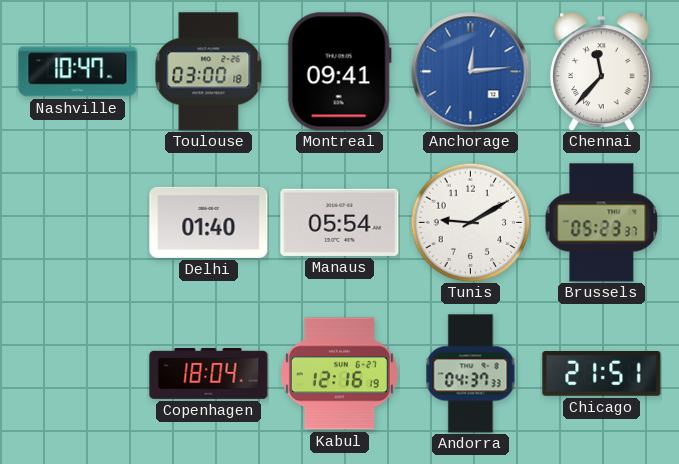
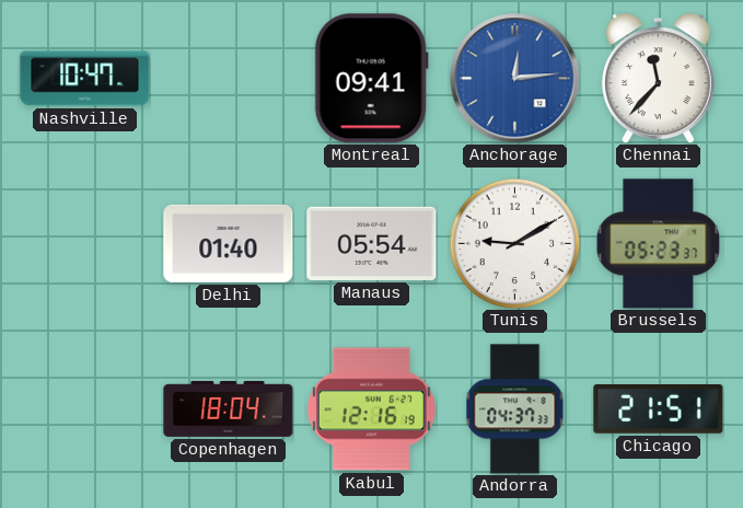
Toulouse: 03:00 -> none (209, 72)
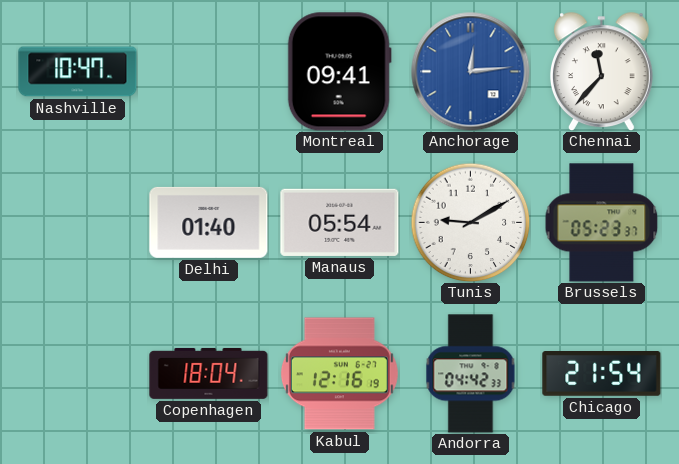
Andorra: 04:37 -> 04:42 (471, 374)
Chicago: 21:51 -> 21:54 (602, 374)
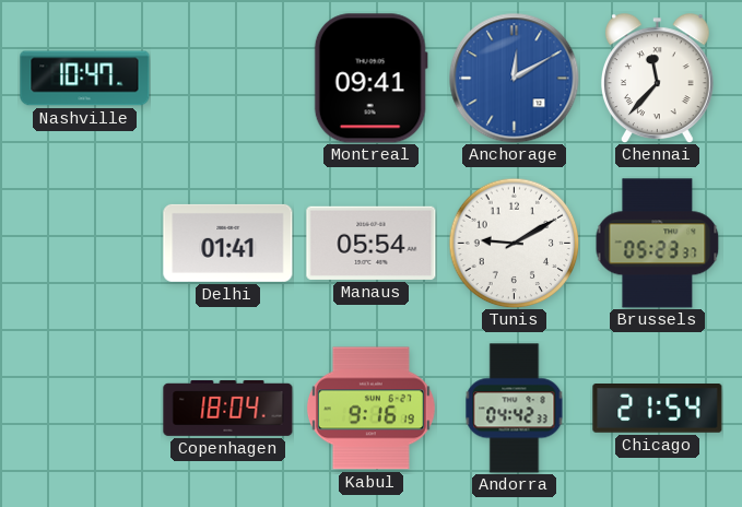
Anchorage: 12:14 -> 12:10 (515, 79)
Delhi: 01:40 -> 01:41 (228, 243)
Kabul: 12:16 -> 9:16 (370, 409)
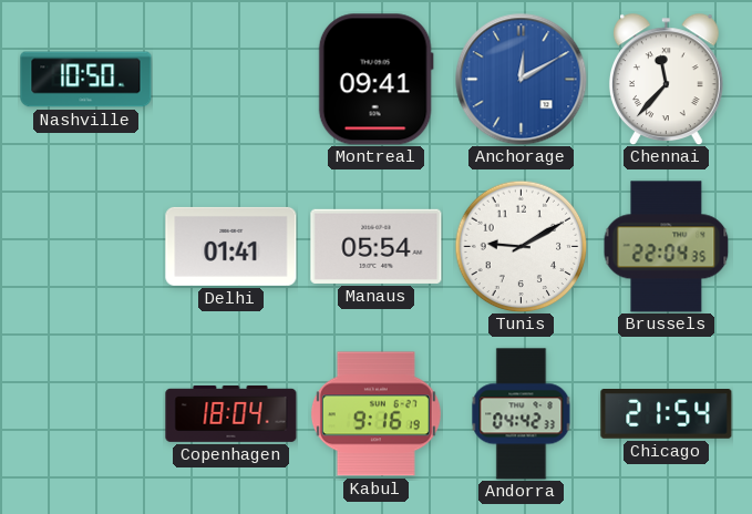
Nashville: 10:47 -> 10:50 (86, 80)
Brussels: 05:23 -> 22:04 (667, 247)
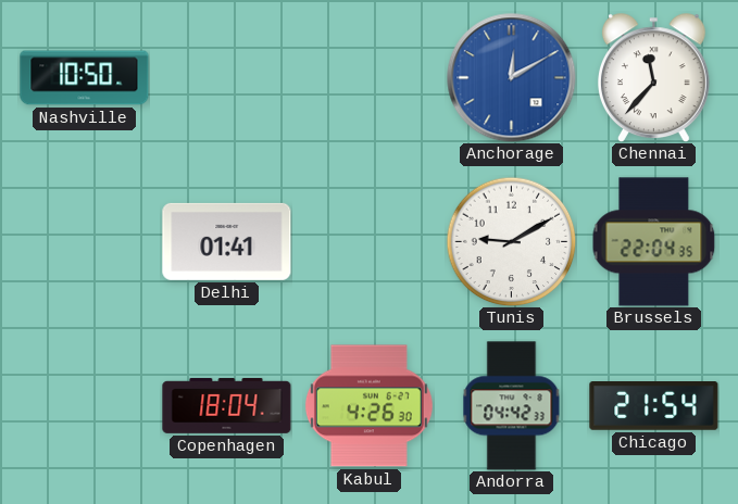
Montreal: 09:41 -> none (375, 80)
Manaus: 05:54 -> none (377, 246)
Kabul: 9:16 -> 4:26 (368, 406)
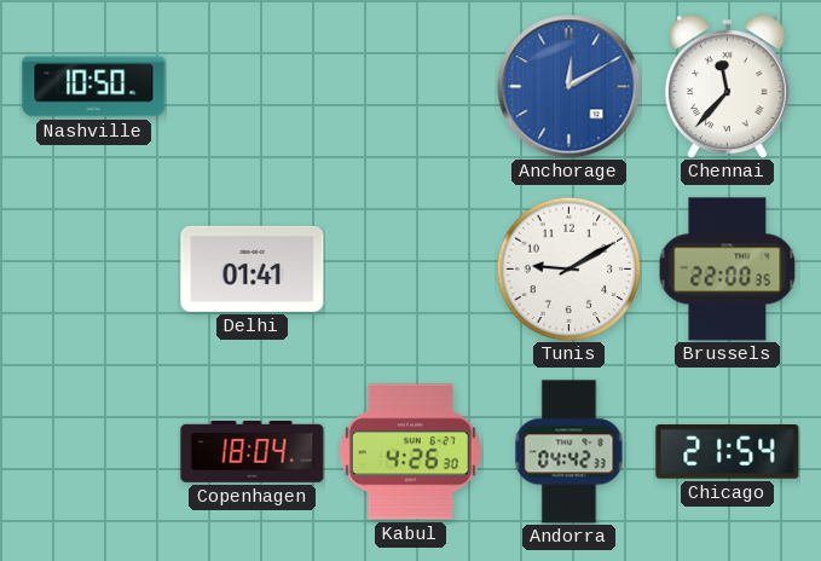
Brussels: 22:04 -> 22:00 (728, 270)
